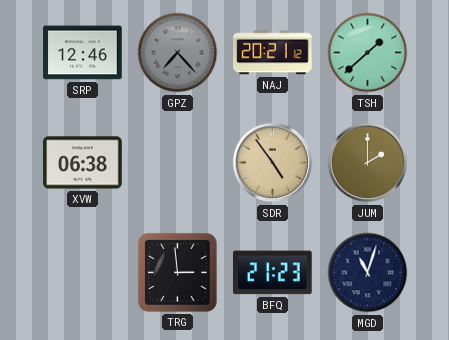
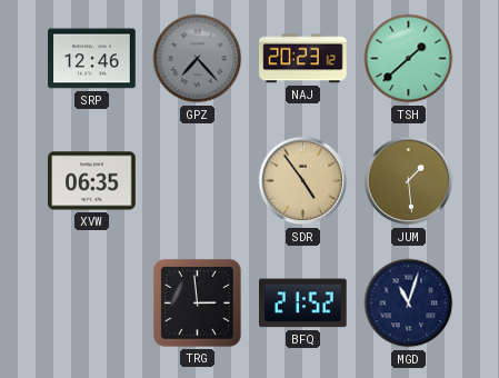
NAJ: 20:21 -> 20:23 (303, 59)
XVW: 06:38 -> 06:35 (92, 181)
JUM: 2:00 -> 1:29 (409, 181)
BFQ: 21:23 -> 21:52 (303, 304)
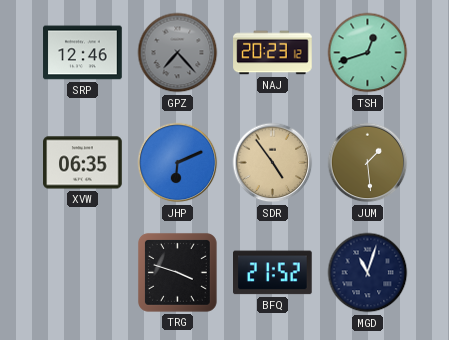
TSH: 1:38 -> 12:42 (368, 53)
JHP: none -> 6:11 (178, 163)
TRG: 2:59 -> 3:48 (177, 272)
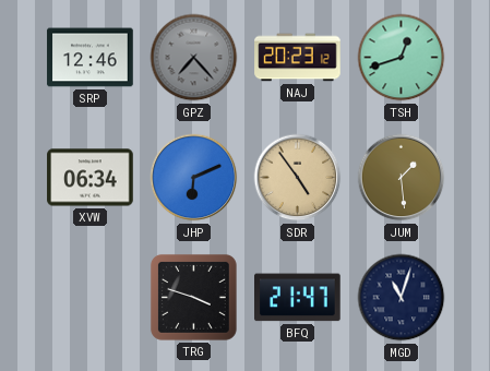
XVW: 06:35 -> 06:34 (91, 178)
BFQ: 21:52 -> 21:47 (298, 298)
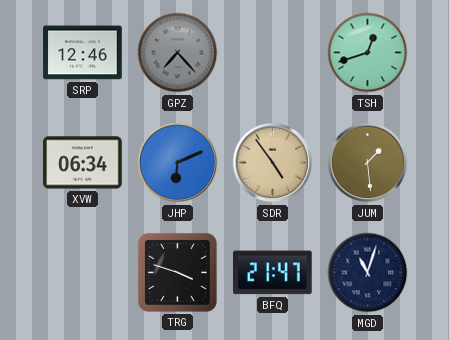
NAJ: 20:23 -> none (298, 58)
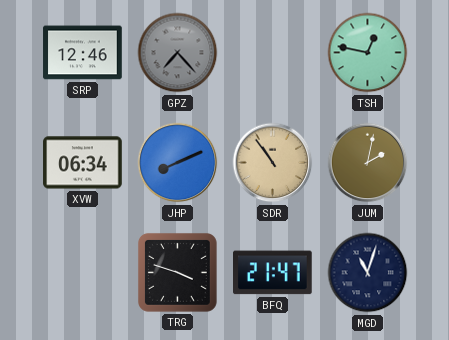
TSH: 12:42 -> 12:47 (368, 53)
JHP: 6:11 -> 8:11 (178, 163)
SDR: 4:54 -> 10:54 (273, 163)
JUM: 1:29 -> 2:02 (368, 163)
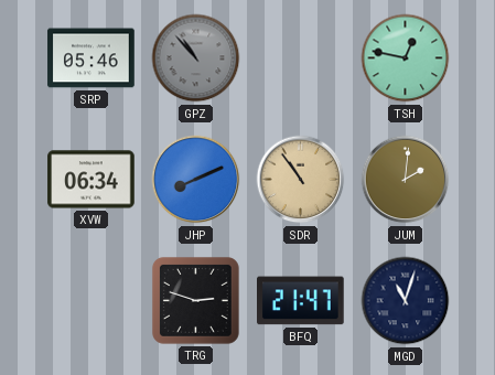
SRP: 12:46 -> 05:46 (92, 58)
GPZ: 7:23 -> 10:53 (196, 58)
JUM: 2:02 -> 2:01 (406, 180)
TRG: 3:48 -> 2:48 (195, 300)
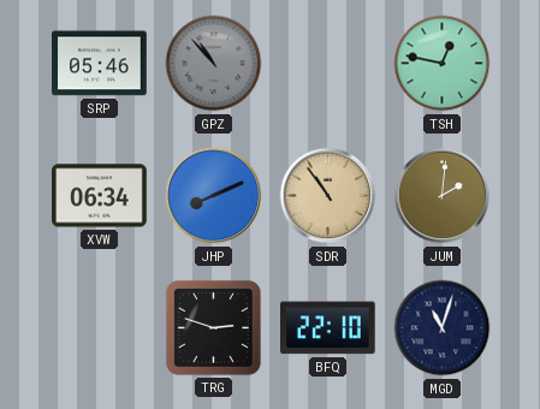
BFQ: 21:47 -> 22:10 (328, 328)
